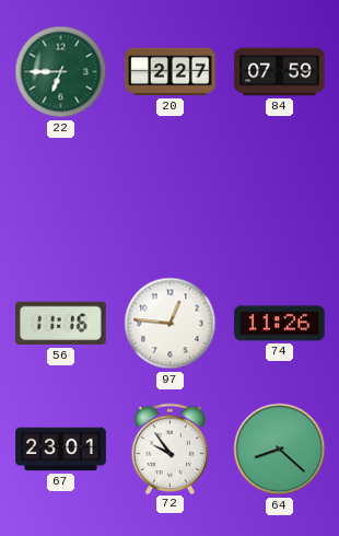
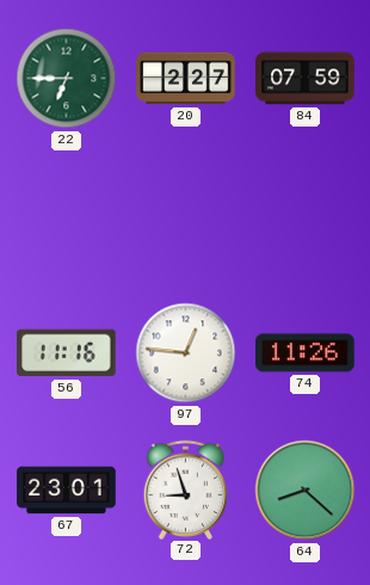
72: 9:54 -> 8:57 (186, 489)
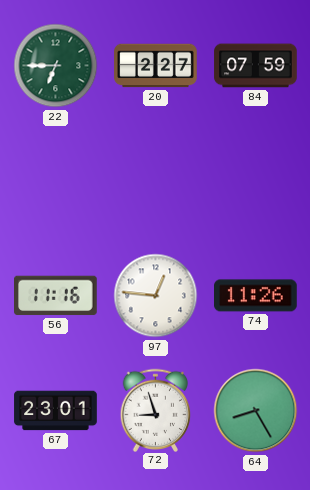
64: 8:22 -> 8:25 (256, 411)
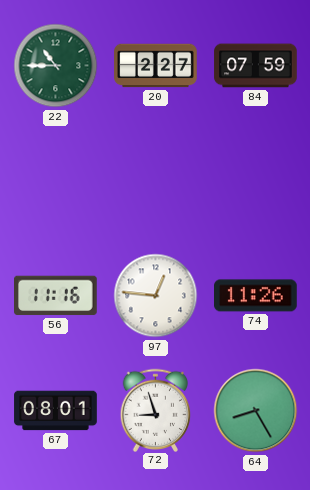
22: 6:45 -> 10:45 (56, 66)
67: 23:01 -> 08:01 (56, 411)
